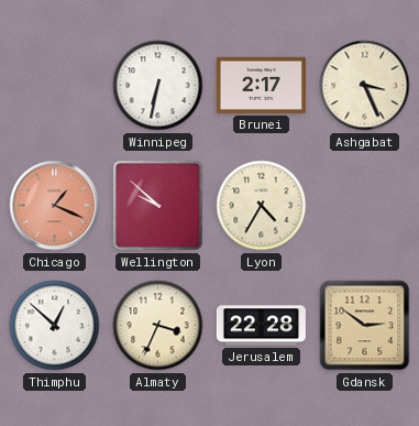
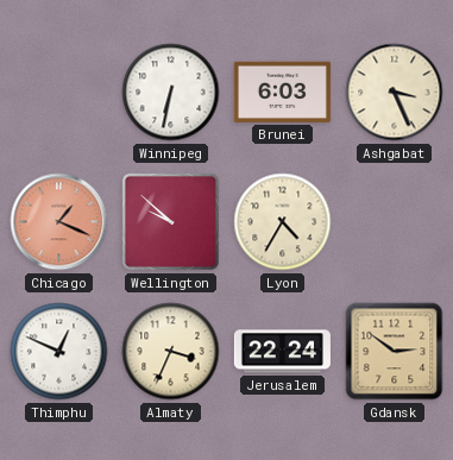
Brunei: 2:17 -> 6:03 (282, 92)
Thimphu: 12:52 -> 12:49 (59, 352)
Jerusalem: 22:28 -> 22:24 (282, 352)
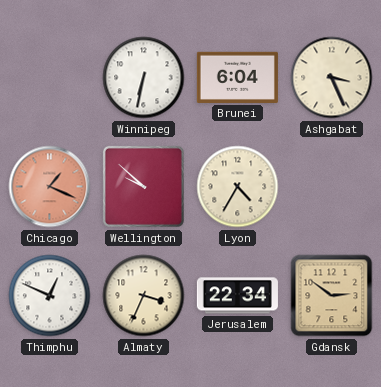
Brunei: 6:03 -> 6:04 (237, 77)
Jerusalem: 22:24 -> 22:34 (237, 296)
